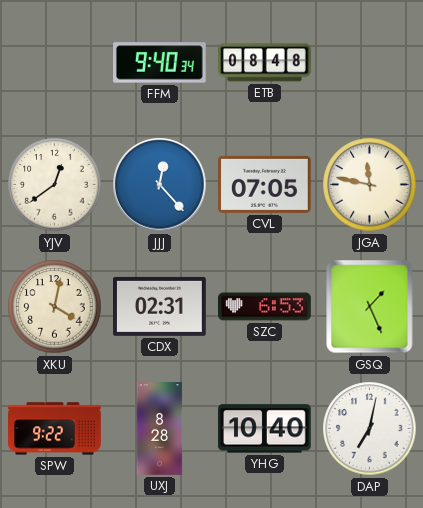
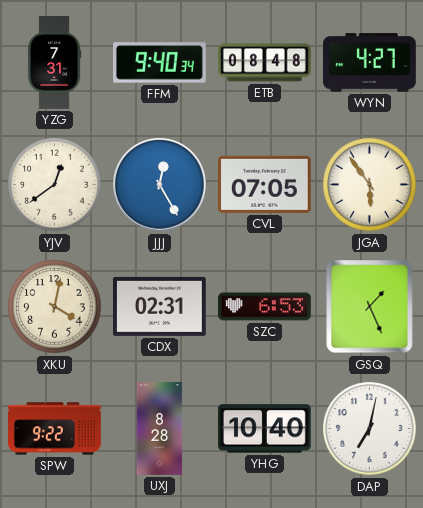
YZG: none -> 7:31 (54, 63)
WYN: none -> 4:27 (370, 63)
JJJ: 12:23 -> 12:25 (160, 185)
JGA: 11:47 -> 5:54 (370, 185)
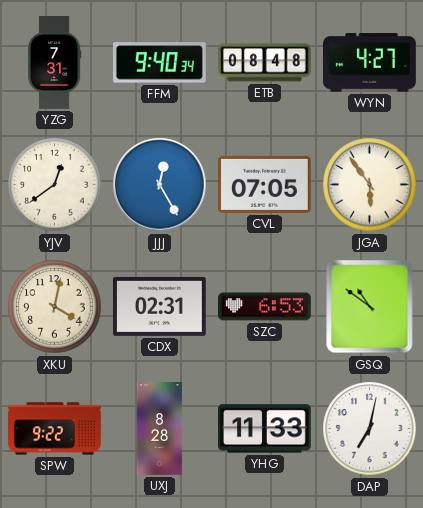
GSQ: 1:26 -> 10:51 (370, 307)
YHG: 10:40 -> 11:33 (265, 429)
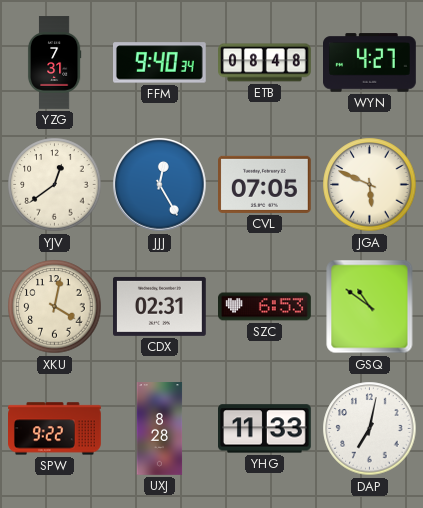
JGA: 5:54 -> 5:49 (370, 185)
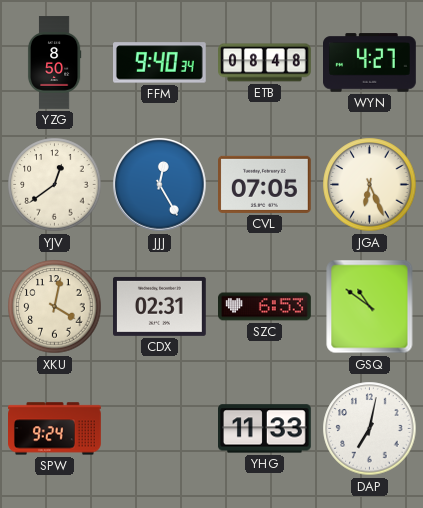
YZG: 7:31 -> 8:50 (54, 63)
JGA: 5:49 -> 6:26 (370, 185)
SPW: 9:22 -> 9:24 (55, 429)
UXJ: 8:28 -> none (160, 429)
